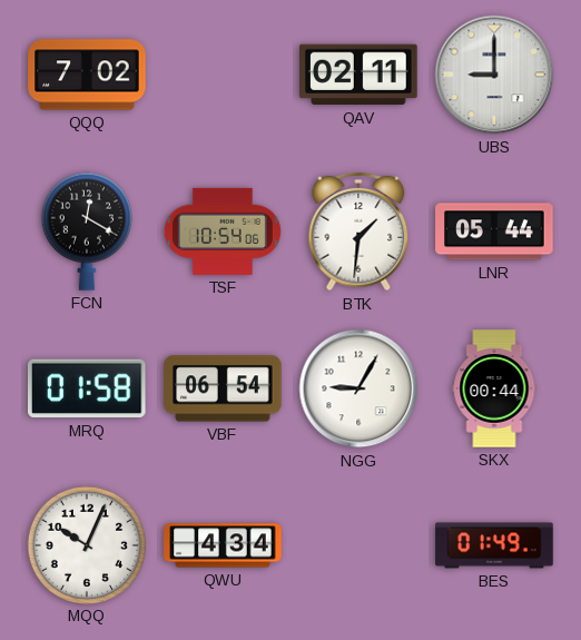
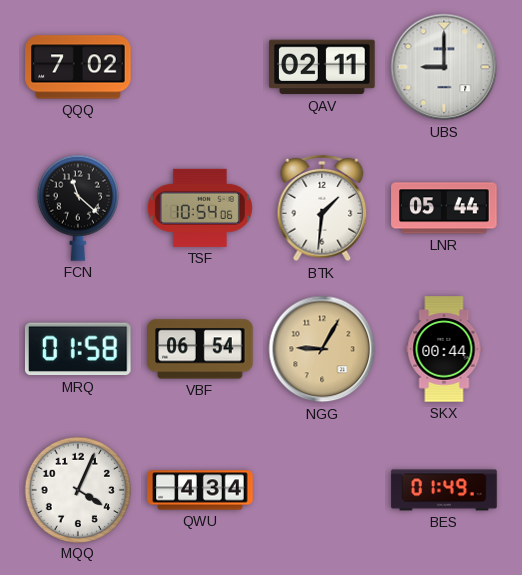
FCN: 12:20 -> 11:22 (78, 208)
NGG dial: white -> champagne (322, 349)
MQQ: 10:04 -> 4:04 (77, 489)
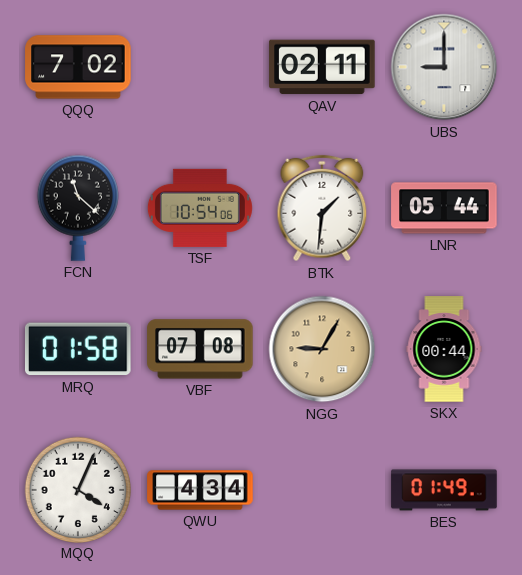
VBF: 06:54 -> 07:08 (200, 349)
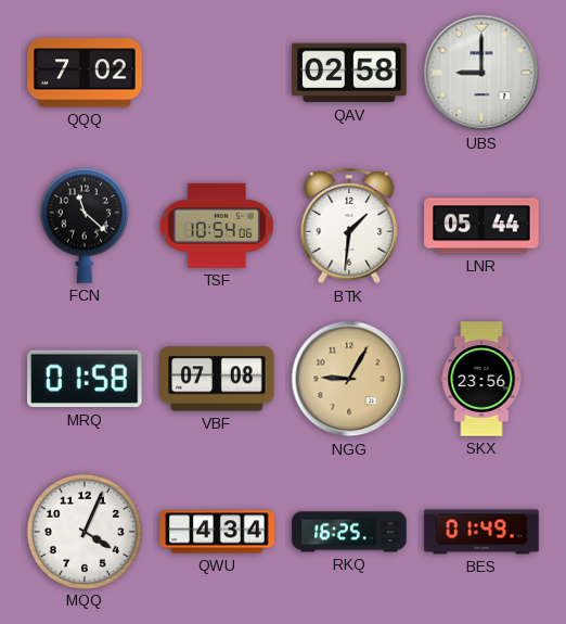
QAV: 02:11 -> 02:58 (349, 73)
SKX: 00:44 -> 23:56 (481, 379)
RKQ: none -> 16:25 (349, 532)
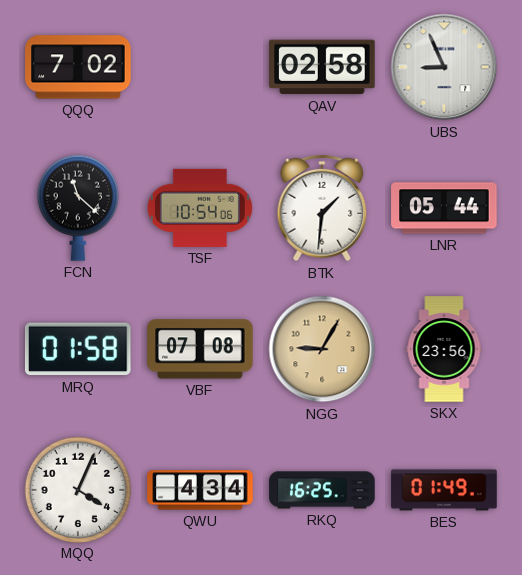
UBS: 9:00 -> 8:56 (444, 67)
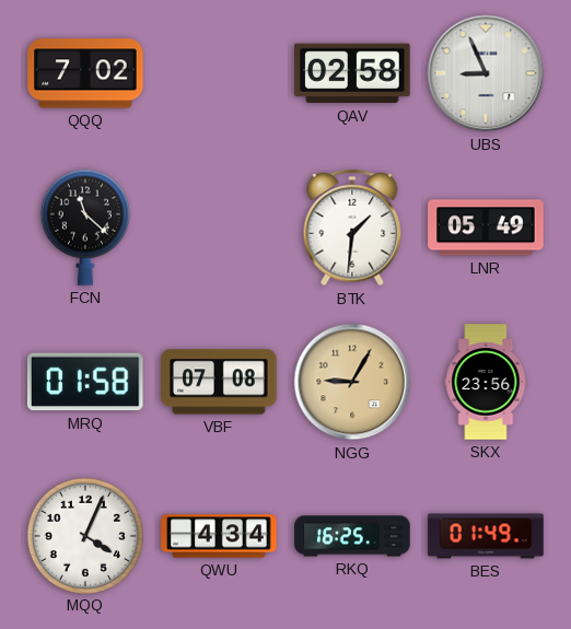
TSF: 10:54 -> none (200, 208)
LNR: 05:44 -> 05:49 (486, 228)
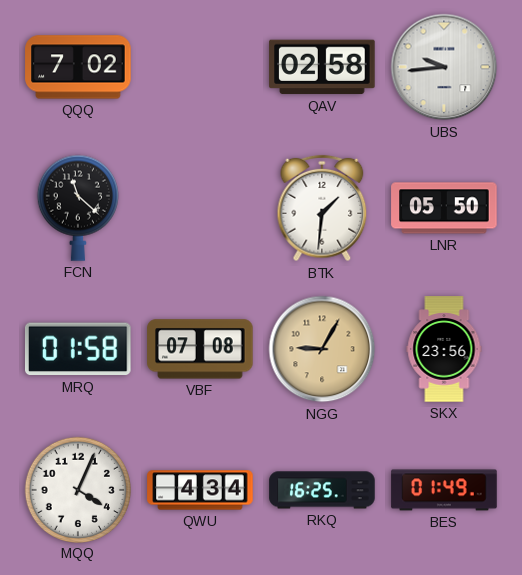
UBS: 8:56 -> 9:44 (444, 67)
LNR: 05:49 -> 05:50 (444, 208)
